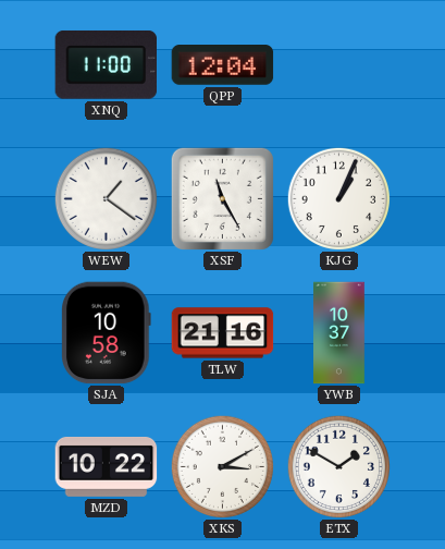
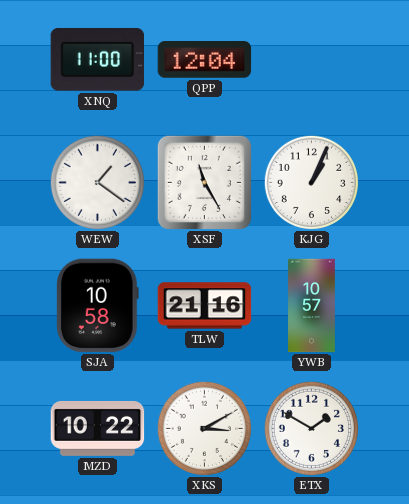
YWB: 10:37 -> 10:57 (312, 306)
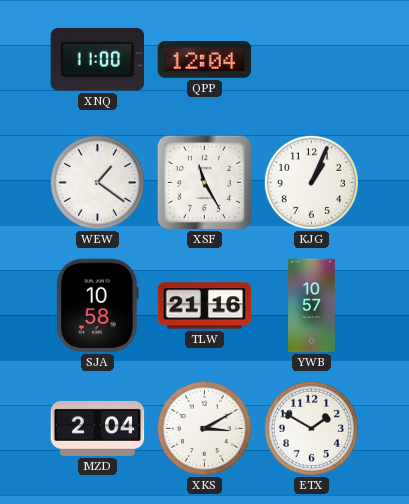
MZD: 10:22 -> 2:04 (98, 428)
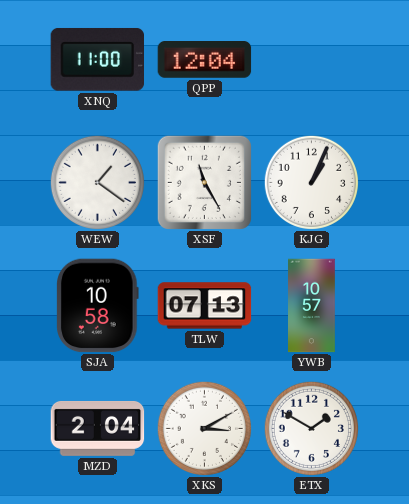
TLW: 21:16 -> 07:13 (205, 306)
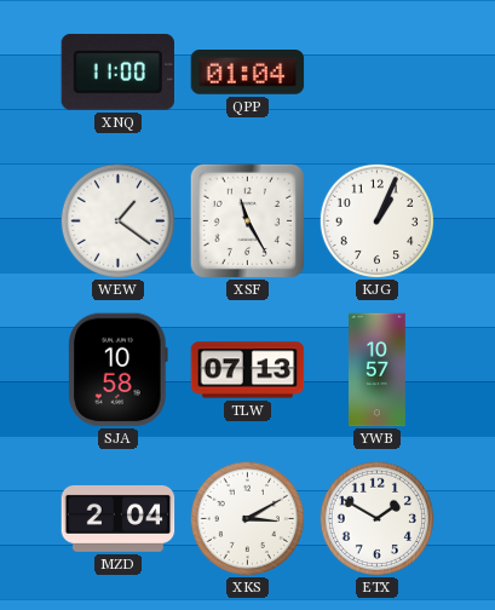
QPP: 12:04 -> 01:04 (248, 73)
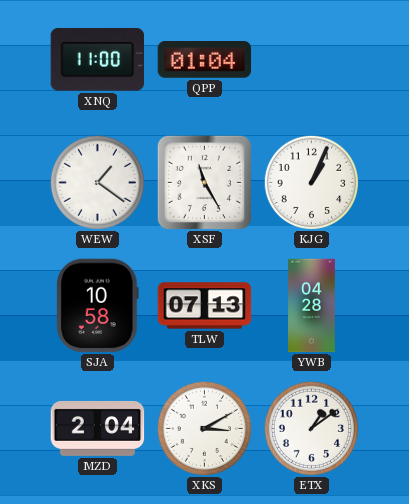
YWB: 10:57 -> 04:28 (312, 306)
ETX: 1:50 -> 1:09 (311, 428)
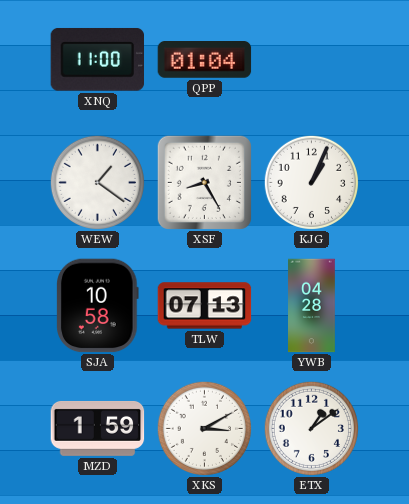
XSF: 11:25 -> 8:25 (204, 182)
MZD: 2:04 -> 1:59 (98, 428)
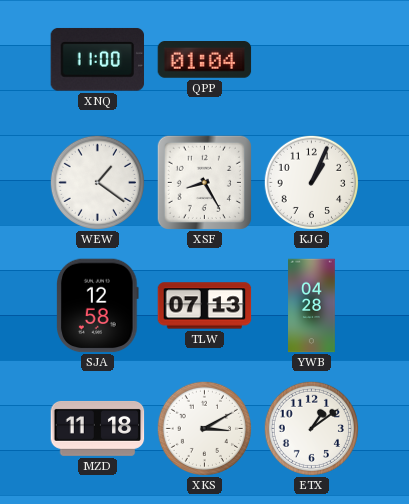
SJA: 10:58 -> 12:58 (98, 306)
MZD: 1:59 -> 11:18 (98, 428)
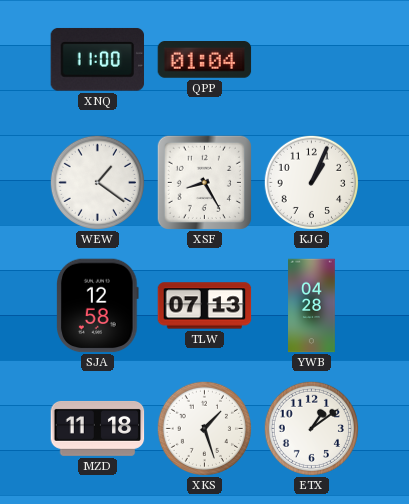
XKS: 3:10 -> 1:27 (204, 428)
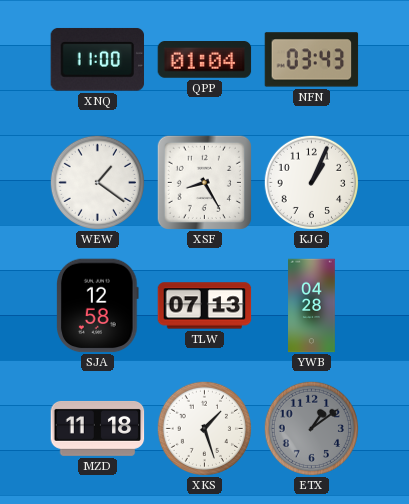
NFN: none -> 03:43 (312, 60)
ETX dial: white -> grey (311, 428)
